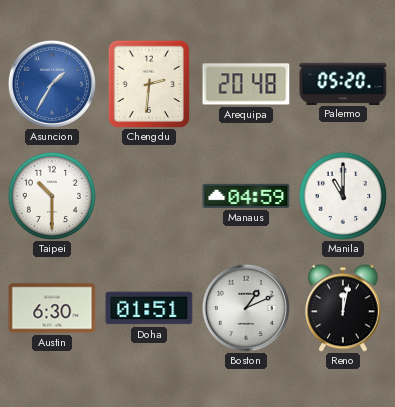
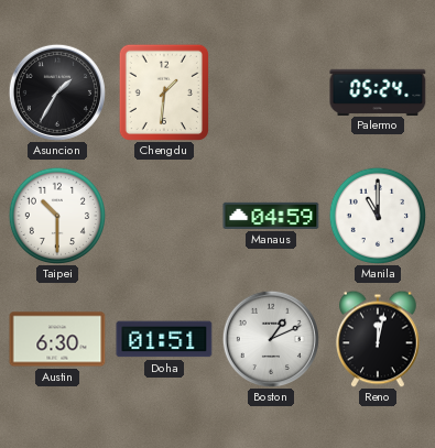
Asuncion dial: blue -> black (57, 92)
Chengdu: 2:31 -> 1:31 (163, 91)
Arequipa: 20:48 -> none (246, 84)
Palermo: 05:20 -> 05:24 (378, 91)
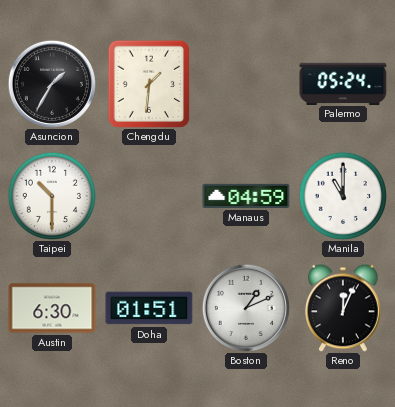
Reno: 12:02 -> 12:04 (344, 308)
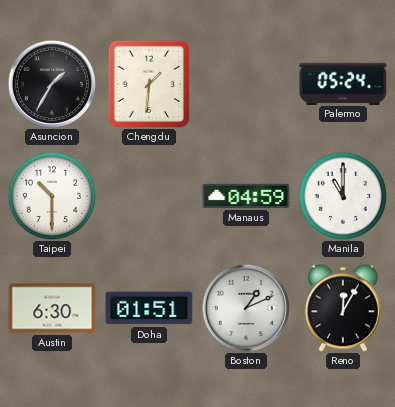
Reno: 12:04 -> 12:05 (344, 308)
